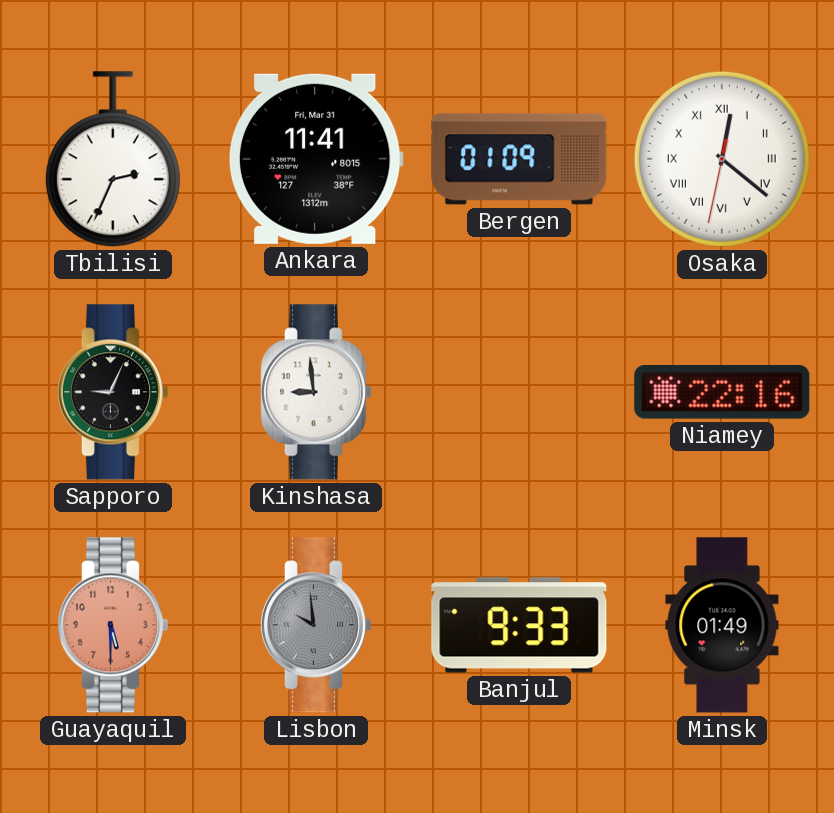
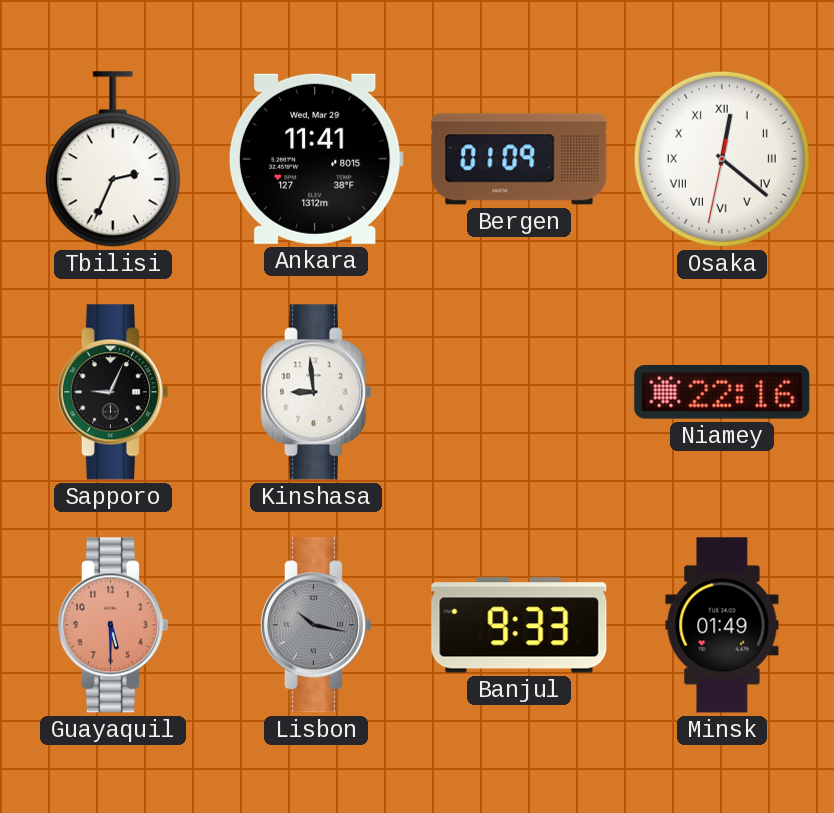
Ankara date: Fri, Mar 31 -> Wed, Mar 29 (316, 159)
Lisbon: 9:59 -> 10:17 (315, 625)
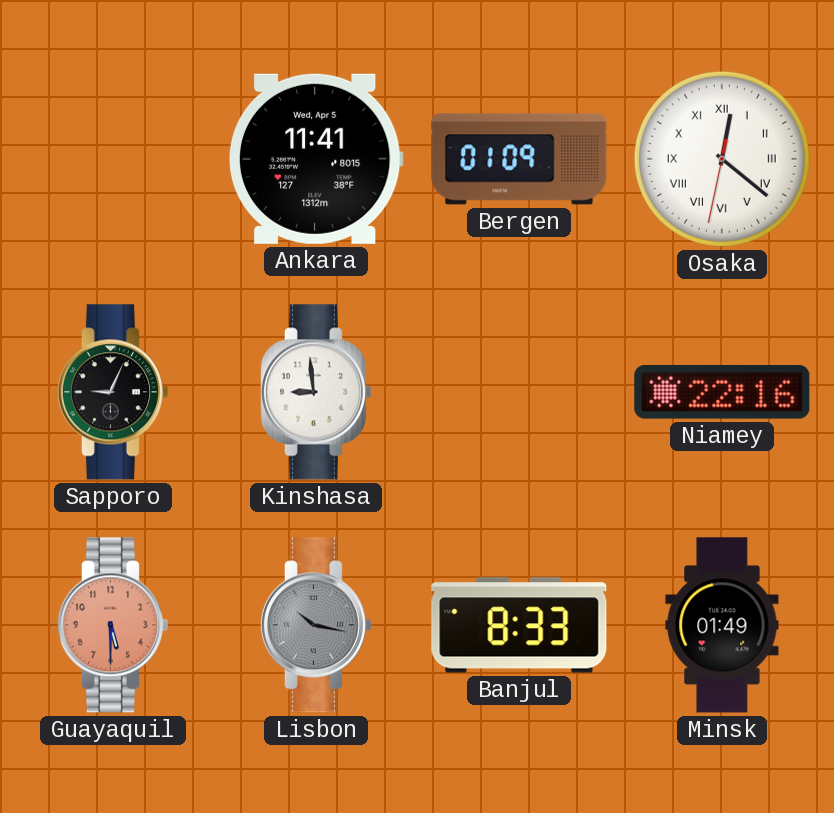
Tbilisi: 2:34 -> none (113, 160)
Ankara date: Wed, Mar 29 -> Wed, Apr 5 (316, 159)
Banjul: 9:33 -> 8:33 (519, 625)
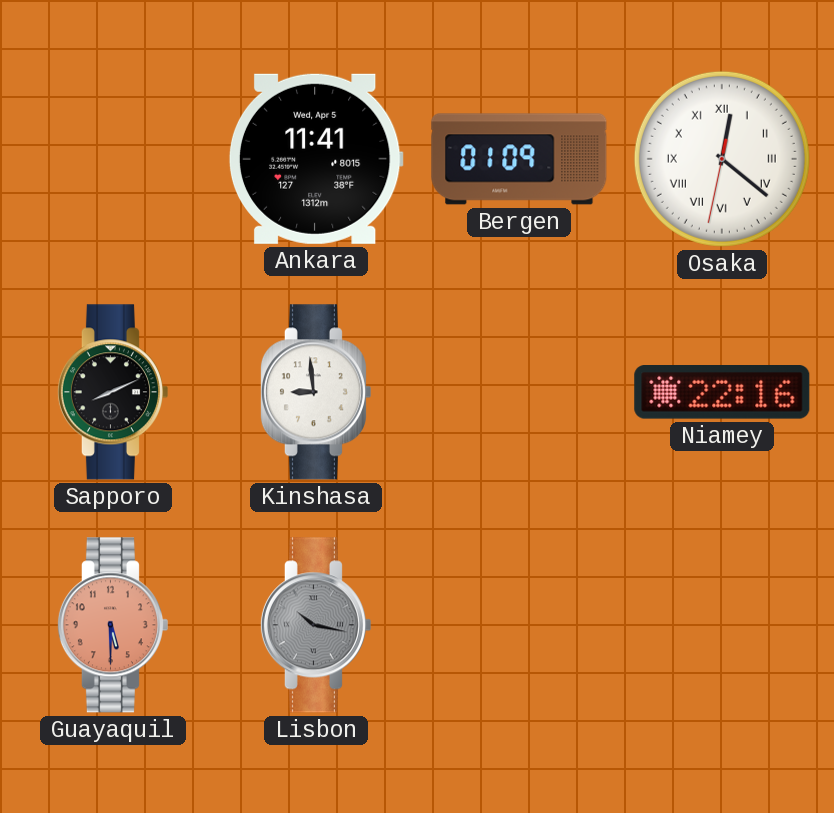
Sapporo: 9:04 -> 8:11 (112, 392)
Banjul: 8:33 -> none (519, 625)
Minsk: 01:49 -> none (722, 625)
